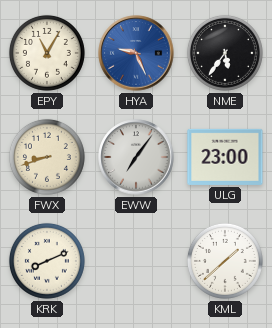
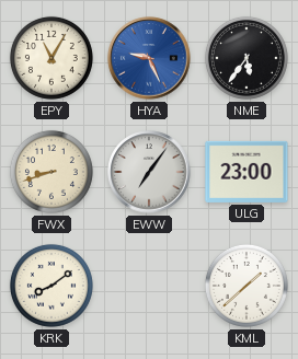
KRK: 8:11 -> 8:09 (51, 286)
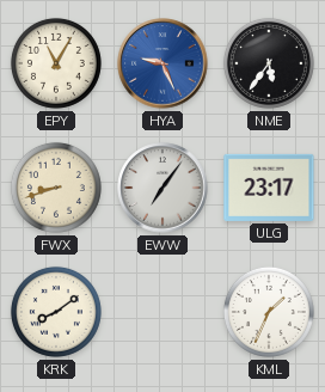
ULG: 23:00 -> 23:17 (269, 188)
KML: 1:38 -> 1:34 (269, 312)
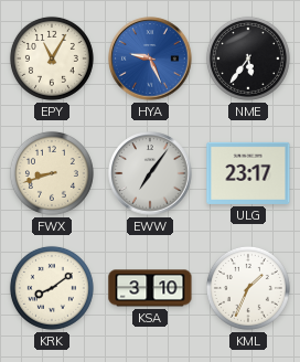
KSA: none -> 3:10 (150, 288)
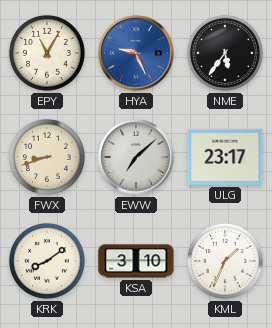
EWW: 7:06 -> 7:08 (136, 157)
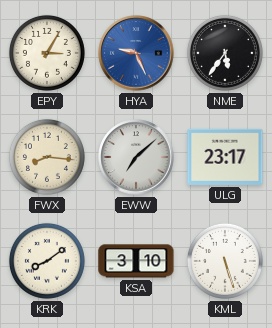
EPY: 11:05 -> 3:05 (47, 53)
FWX: 8:42 -> 8:16 (47, 157)
KML: 1:34 -> 5:27 (225, 261)
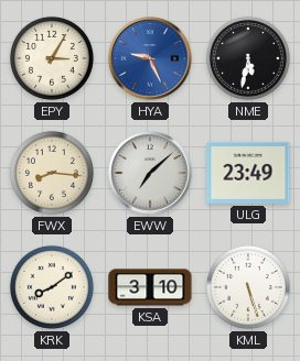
NME: 5:36 -> 5:32 (248, 58)
ULG: 23:17 -> 23:49 (248, 173)
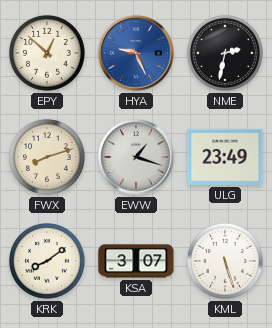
EPY: 3:05 -> 12:52 (47, 53)
NME: 5:32 -> 2:32 (225, 53)
FWX: 8:16 -> 8:12 (47, 157)
EWW: 7:08 -> 1:18 (136, 157)
KSA: 3:10 -> 3:07 (136, 261)
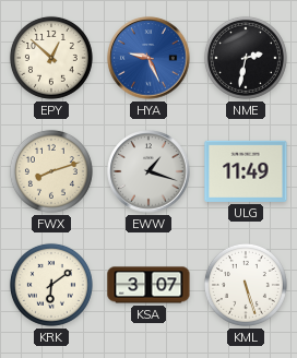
ULG: 23:49 -> 11:49 (246, 171)
KRK: 8:09 -> 6:09 (51, 285)
